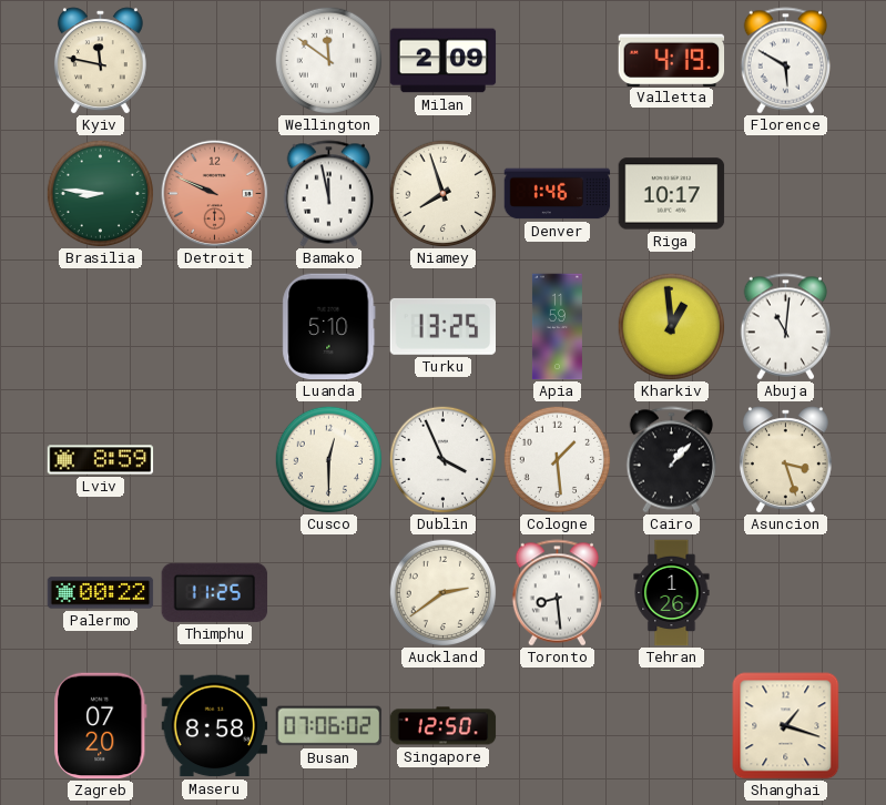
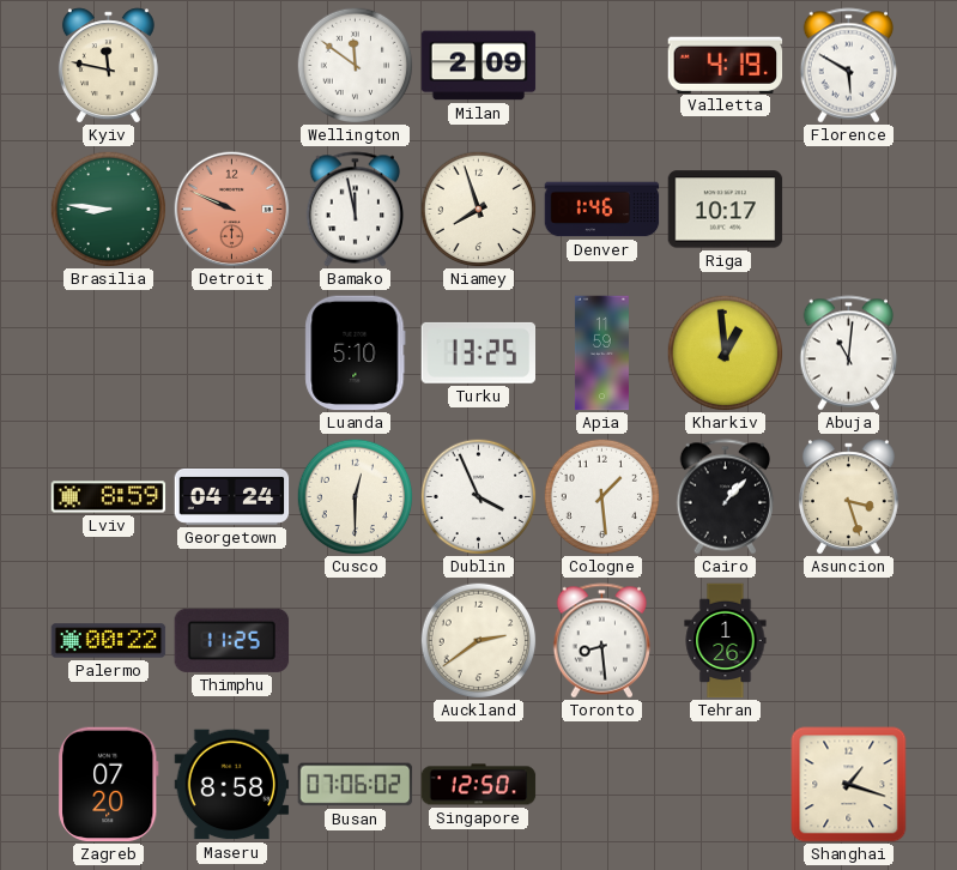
Georgetown: none -> 04:24 (232, 496)
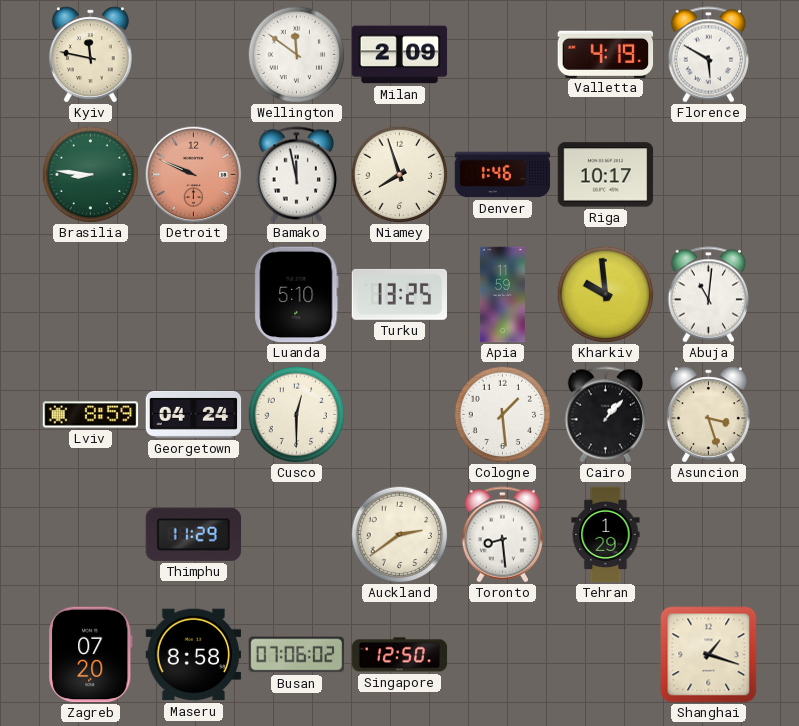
Kharkiv: 12:59 -> 9:59 (605, 294)
Dublin: 3:56 -> none (478, 496)
Palermo: 00:22 -> none (109, 641)
Thimphu: 11:25 -> 11:29 (194, 534)
Tehran: 1:26 -> 1:29 (606, 535)
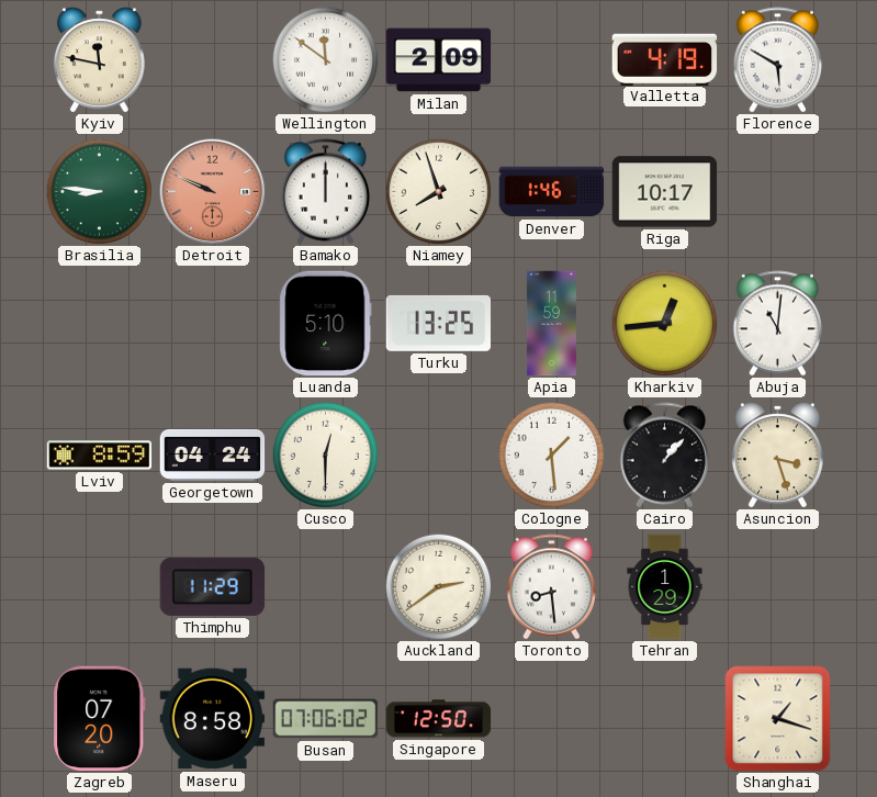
Bamako: 11:58 -> 12:00 (326, 192)
Kharkiv: 9:59 -> 12:44 (664, 323)
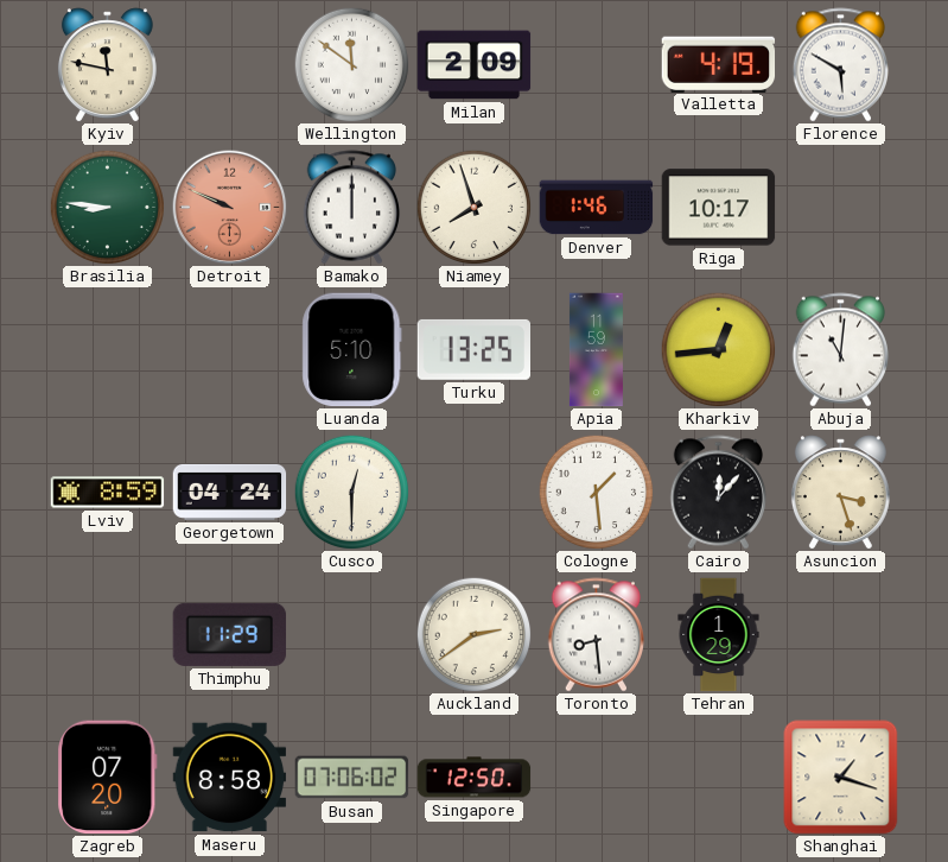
Cairo: 1:07 -> 12:07 (719, 493)
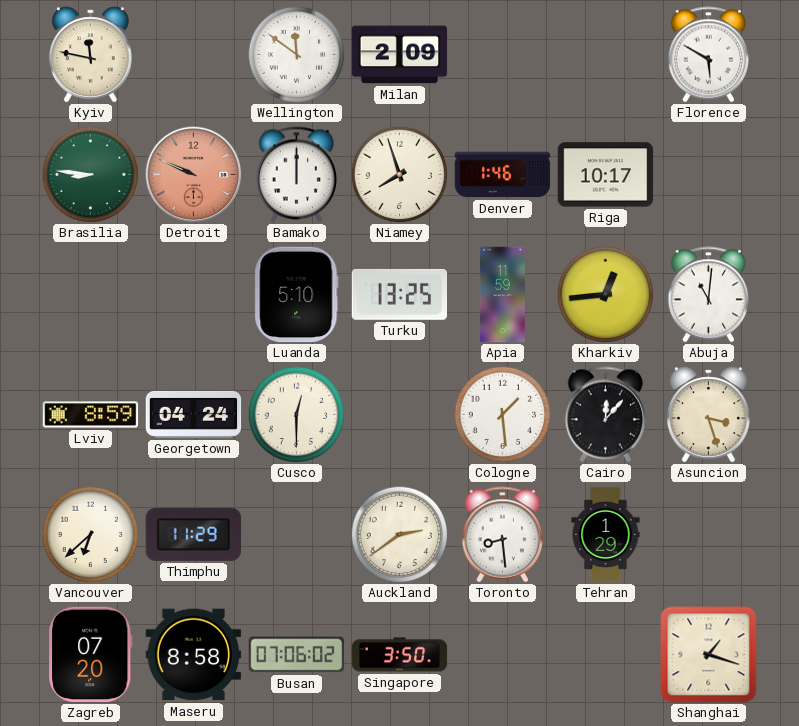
Valletta: 4:19 -> none (719, 64)
Vancouver: none -> 6:38 (90, 534)
Singapore: 12:50 -> 3:50 (400, 655)
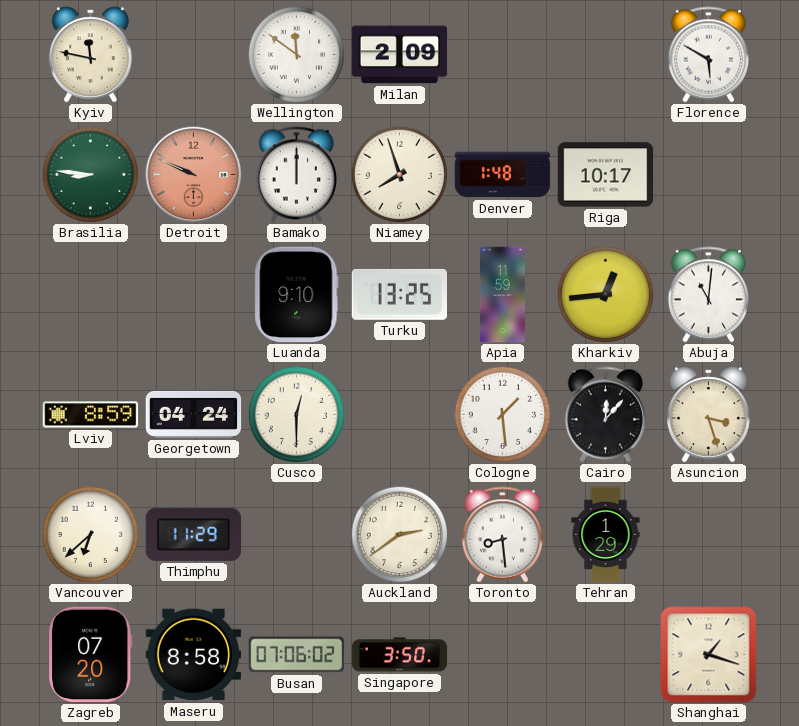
Denver: 1:46 -> 1:48 (503, 175)
Luanda: 5:10 -> 9:10 (297, 295)
